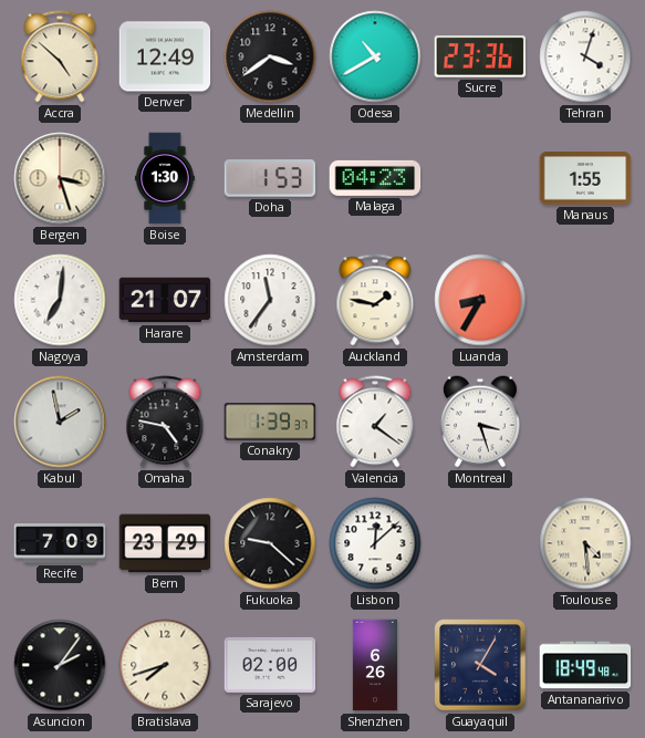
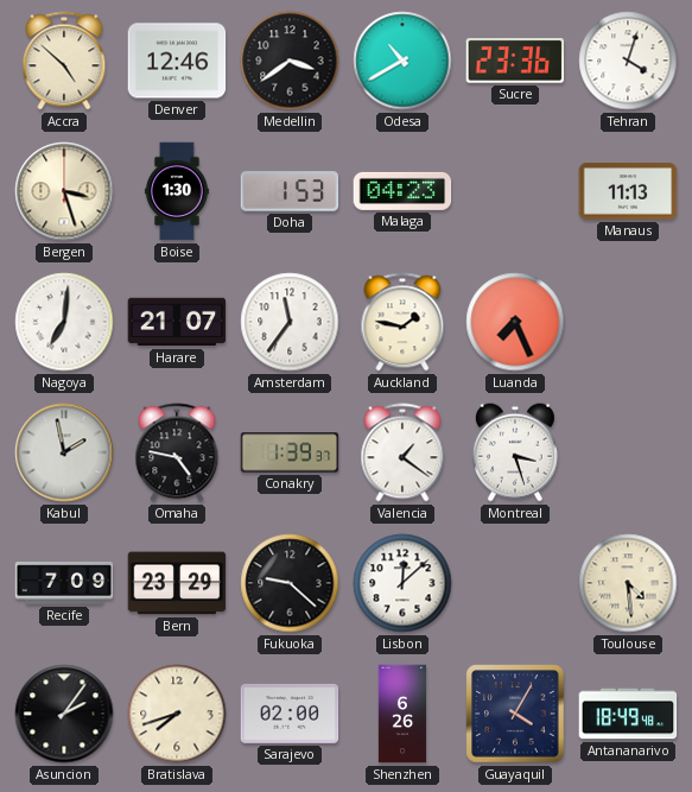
Denver: 12:49 -> 12:46 (177, 61)
Manaus: 1:55 -> 11:13 (628, 191)
Luanda: 8:35 -> 7:26 (515, 322)
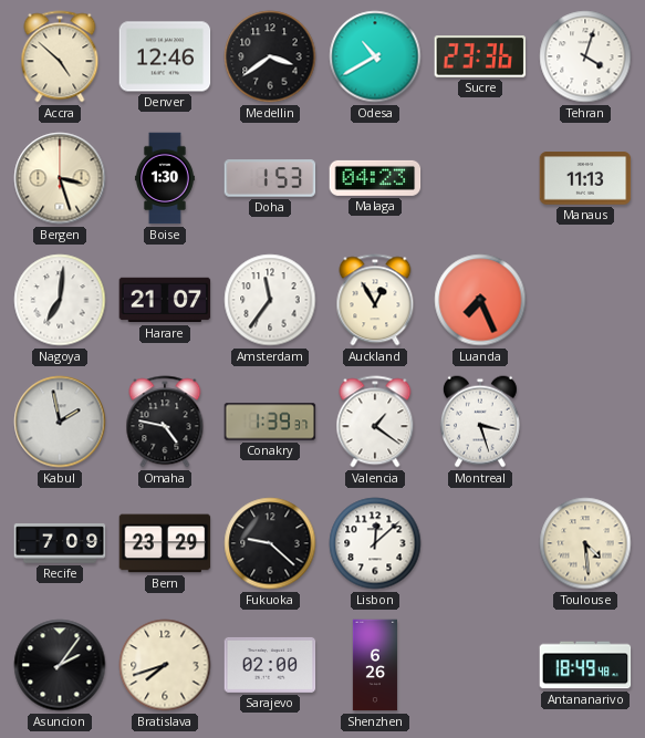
Auckland: 1:47 -> 12:55 (375, 300)
Guayaquil: 4:05 -> none (515, 714)
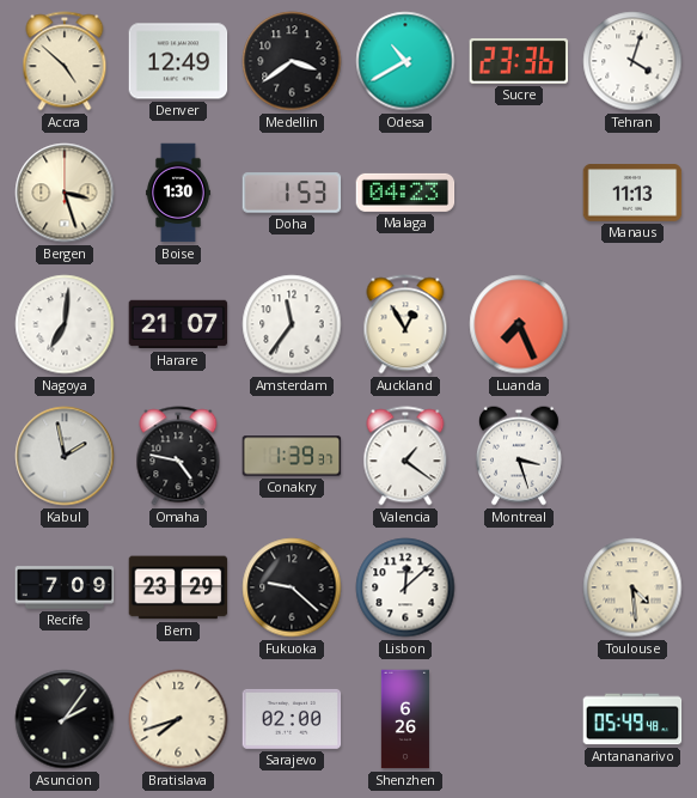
Denver: 12:46 -> 12:49 (178, 61)
Antananarivo: 18:49 -> 05:49 (632, 719)
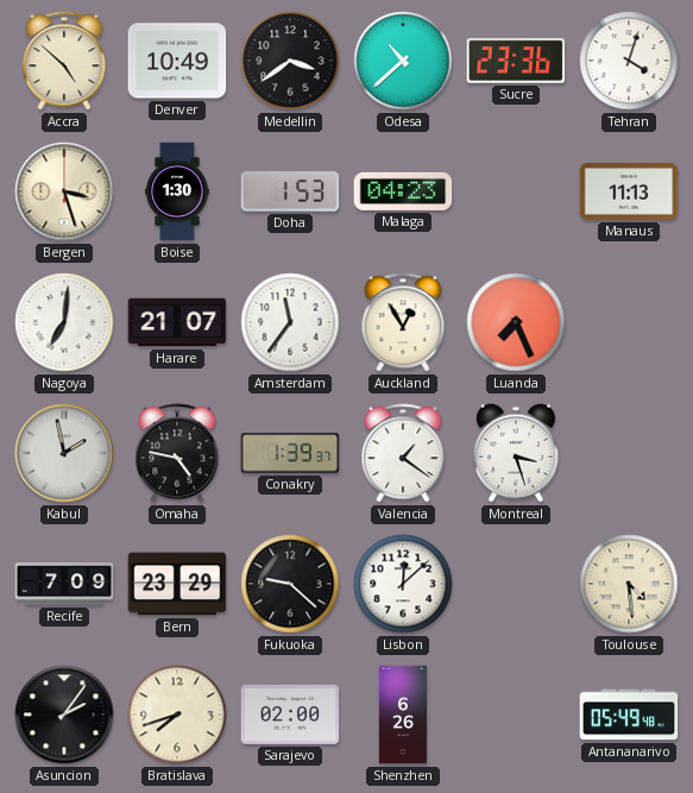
Denver: 12:49 -> 10:49 (177, 61)
Odesa: 10:40 -> 10:38 (403, 61)
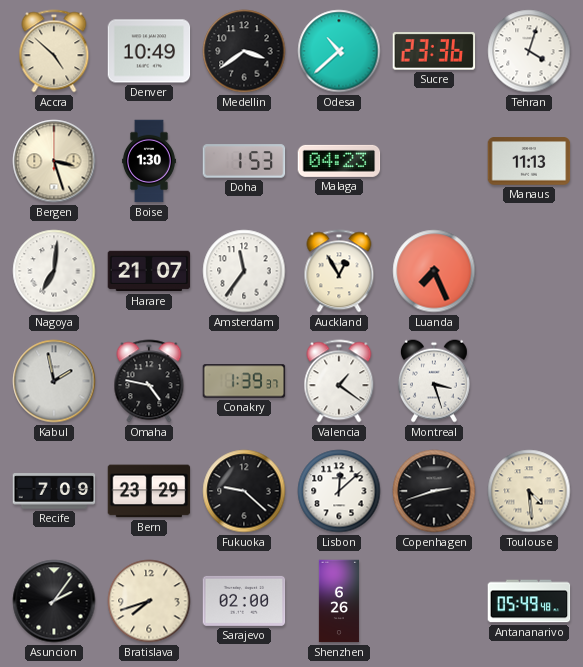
Copenhagen: none -> 2:42 (434, 491)
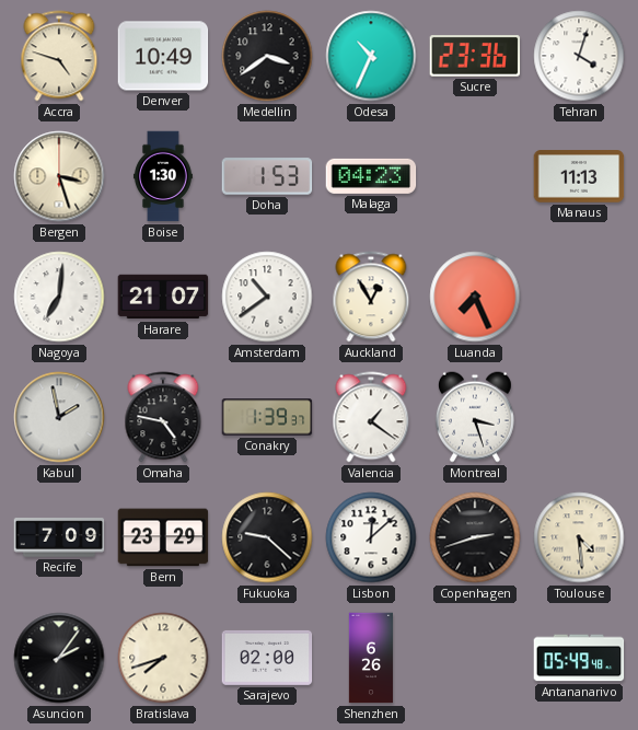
Accra: 4:52 -> 4:48 (59, 56)
Odesa: 10:38 -> 10:34 (371, 56)
Amsterdam: 11:36 -> 10:39 (267, 297)
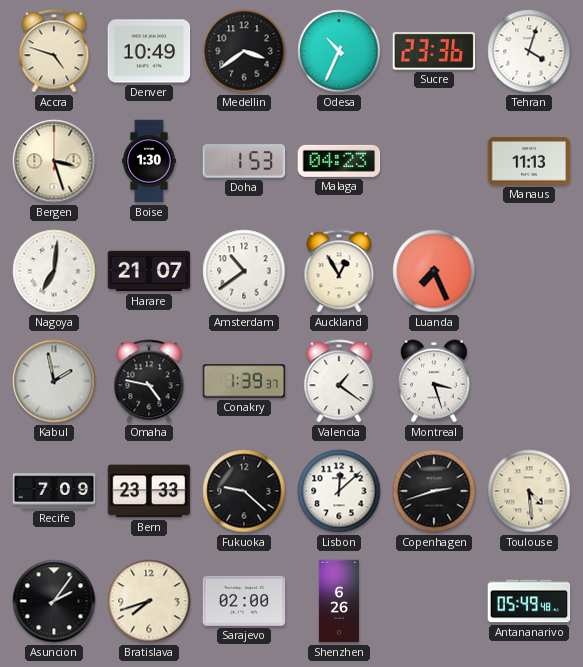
Bern: 23:29 -> 23:33 (149, 491)
